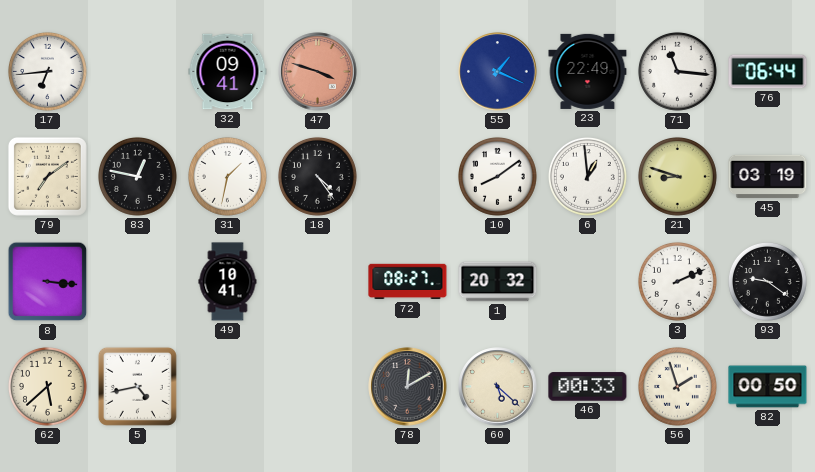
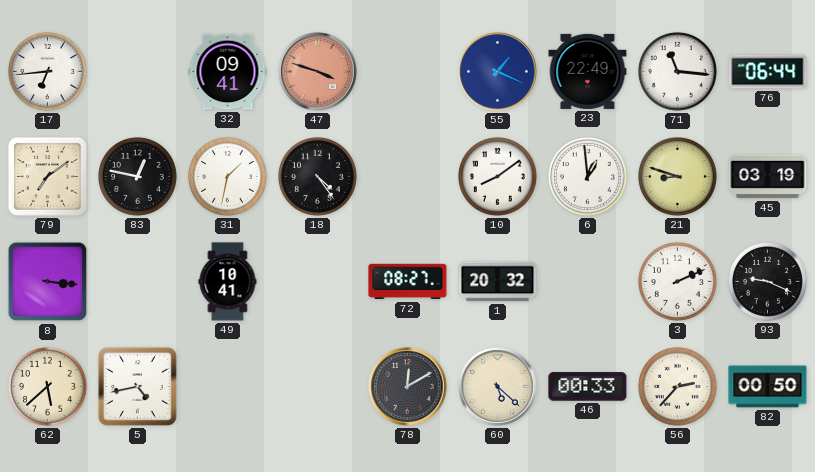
93: 9:21 -> 9:19 (767, 281)
56: 1:57 -> 2:37 (677, 386)
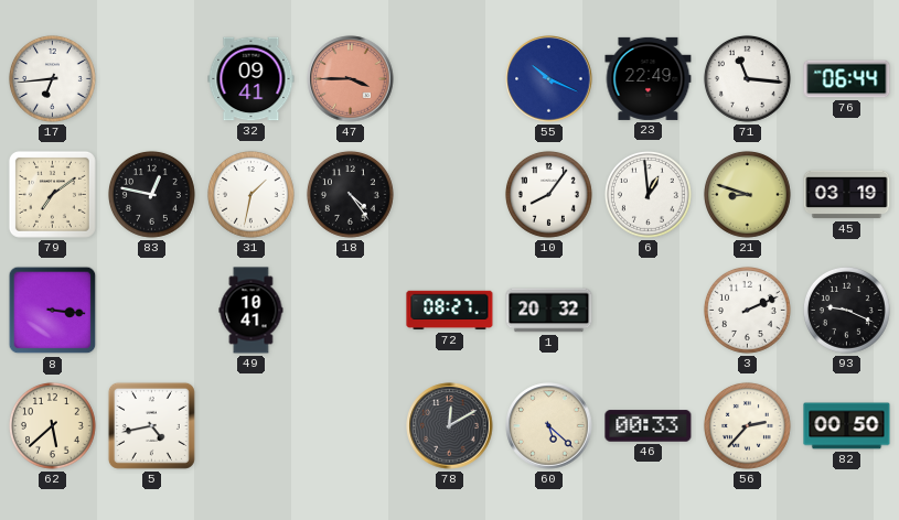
47: 3:48 -> 3:45 (351, 79)
55: 1:19 -> 10:19 (549, 79)
10: 8:09 -> 8:06 (548, 194)
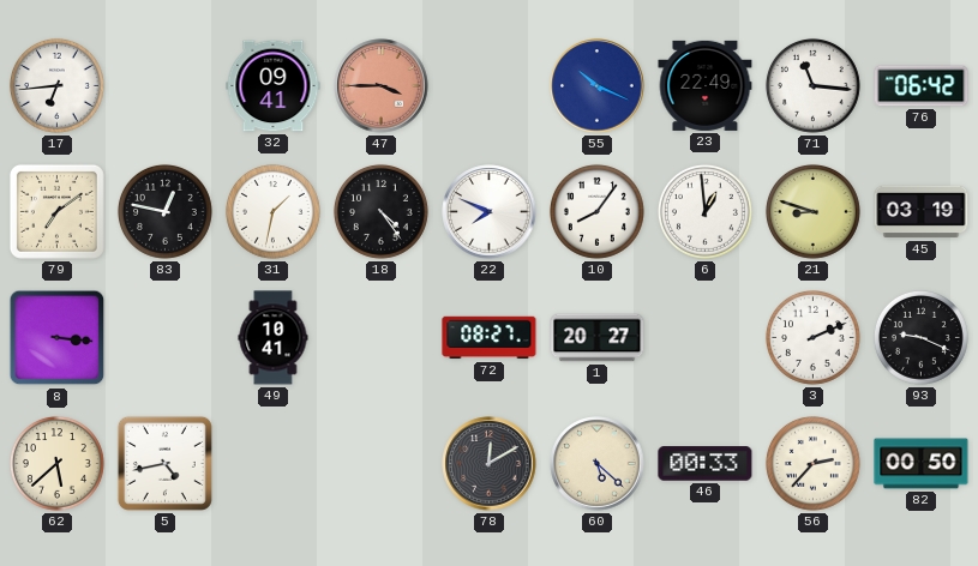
76: 06:44 -> 06:42 (922, 86)
22: none -> 7:49 (490, 212)
1: 20:32 -> 20:27 (598, 338)
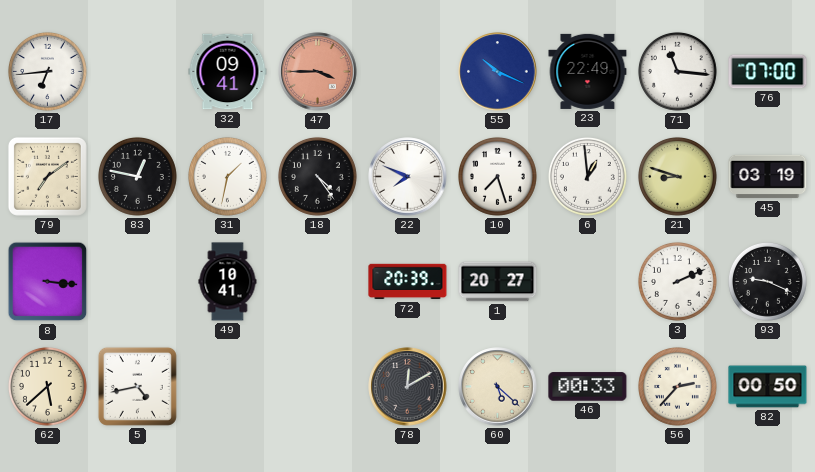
76: 06:42 -> 07:00 (768, 72)
10: 8:06 -> 7:27 (497, 176)
72: 08:27 -> 20:39 (408, 282)
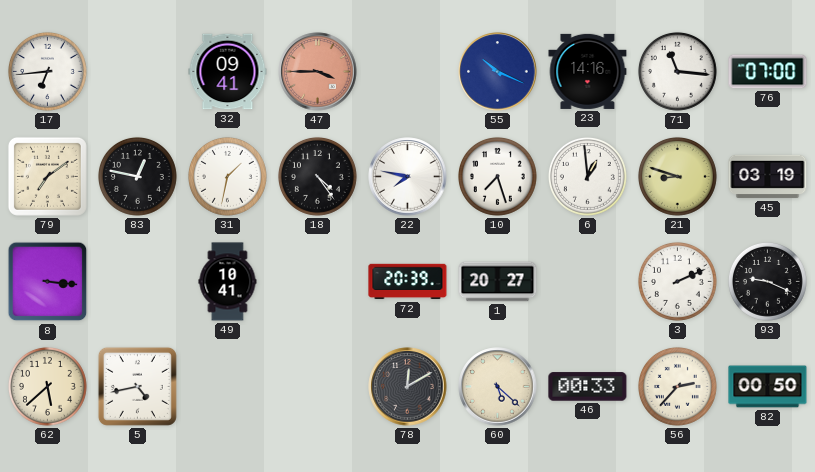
23: 22:49 -> 14:16 (588, 71)
22: 7:49 -> 7:47 (408, 177)
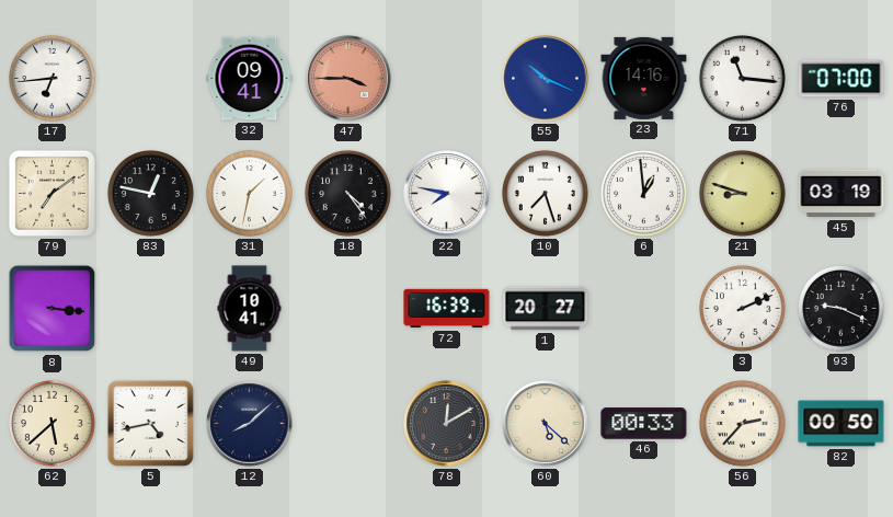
72: 20:39 -> 16:39 (447, 309)
12: none -> 8:08 (250, 424)
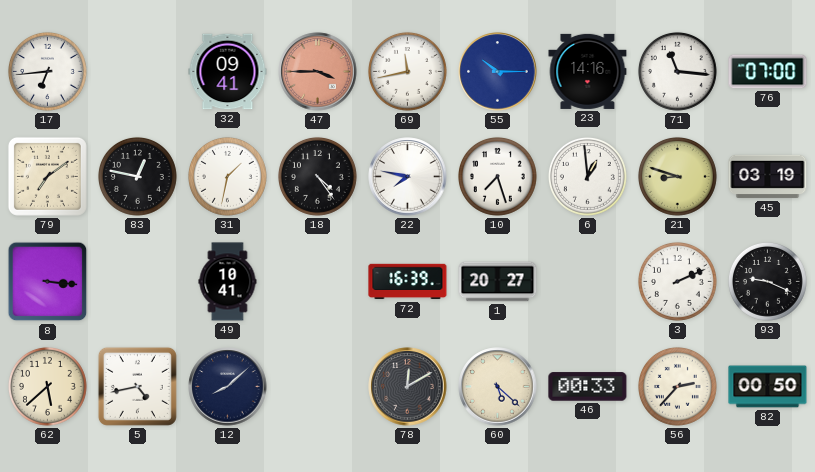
69: none -> 11:43 (407, 71)
55: 10:19 -> 10:15 (498, 72)
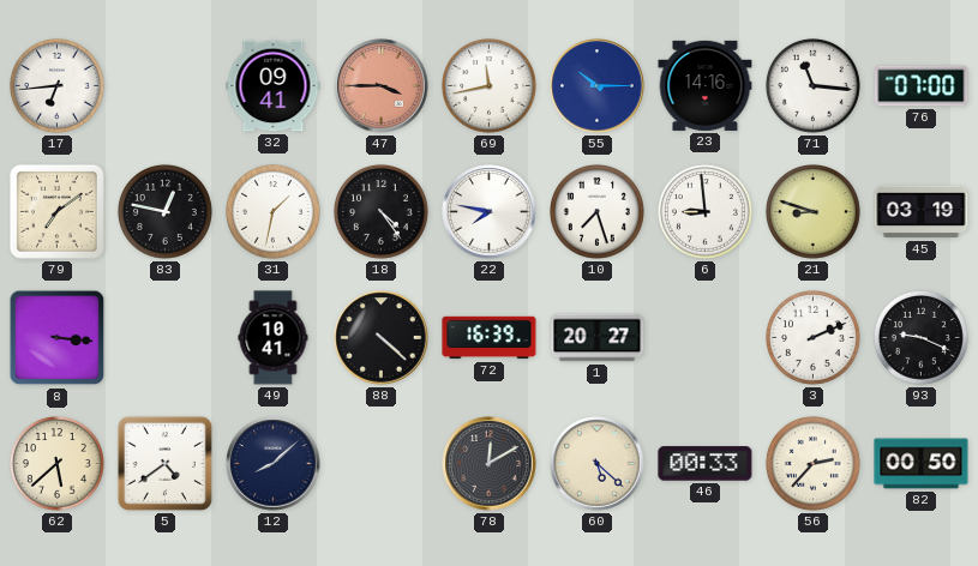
6: 12:59 -> 8:59 (704, 211)
88: none -> 4:22 (382, 338)
5: 4:43 -> 4:39 (164, 463)
